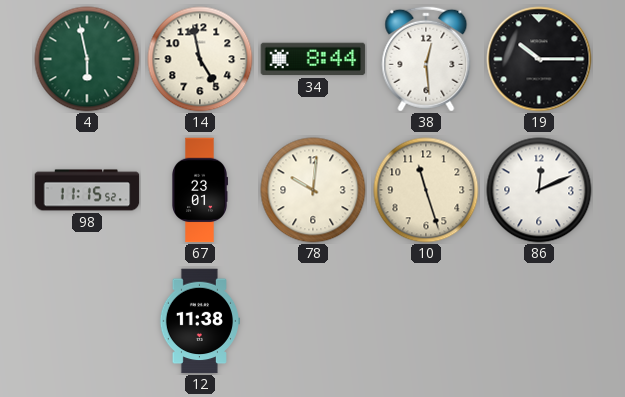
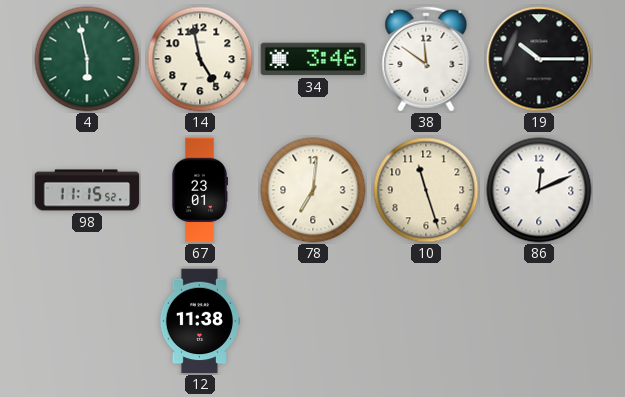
34: 8:44 -> 3:46 (313, 59)
38: 12:29 -> 11:51 (426, 59)
78: 10:01 -> 7:01 (313, 190)
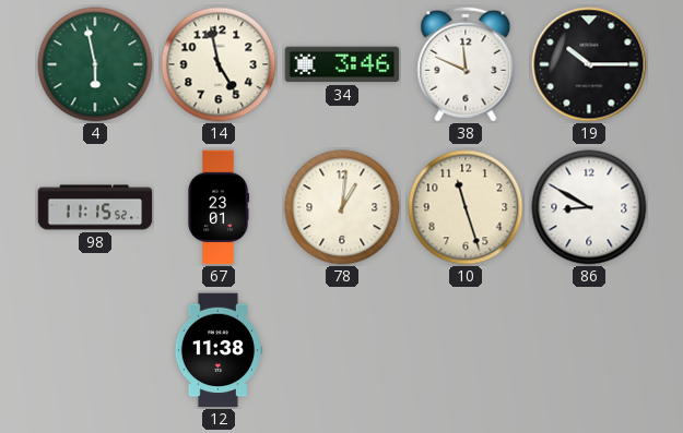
38: 11:51 -> 11:49 (466, 64)
78: 7:01 -> 1:01 (342, 207)
86: 12:11 -> 8:50 (589, 207)
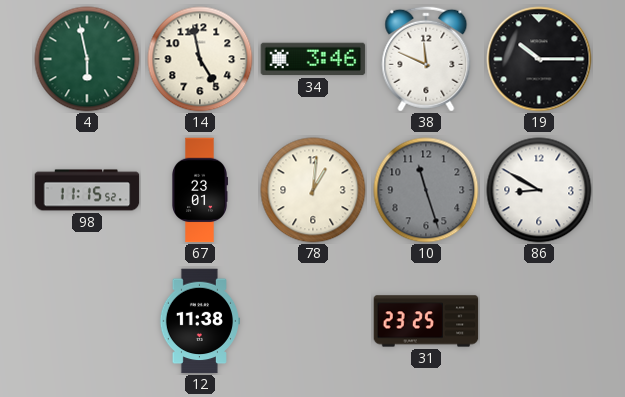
10 dial: cream -> grey (426, 190)
31: none -> 23:25 (426, 321)
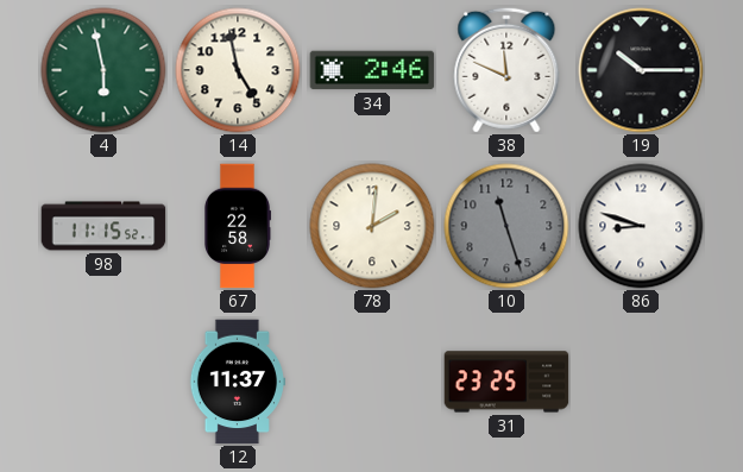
34: 3:46 -> 2:46 (372, 70)
67: 23:01 -> 22:58 (238, 226)
78: 1:01 -> 2:01 (372, 226)
86: 8:50 -> 8:48 (641, 226)
12: 11:38 -> 11:37 (237, 382)
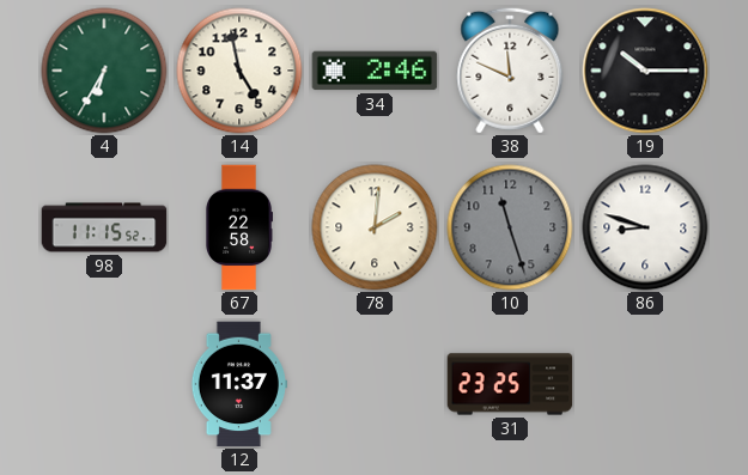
4: 5:58 -> 6:35 (104, 71)
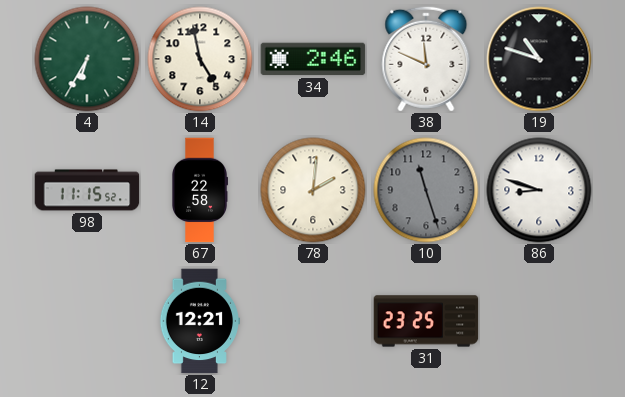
19: 10:15 -> 10:48 (539, 59)
12: 11:37 -> 12:21 (199, 321)
